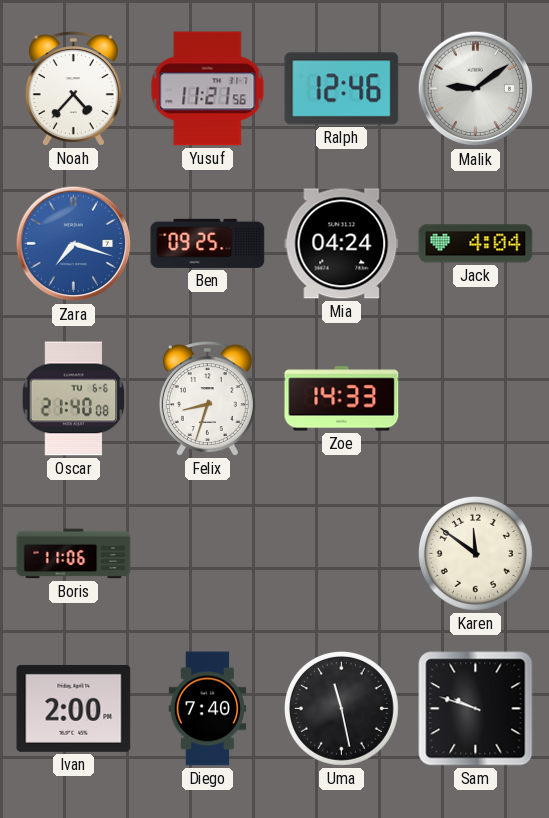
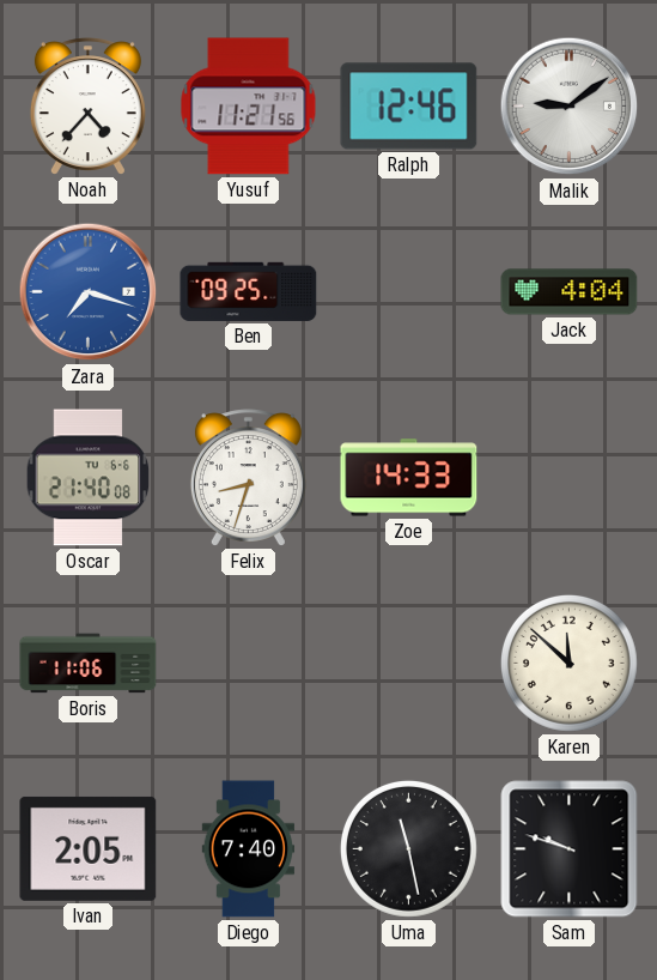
Mia: 04:24 -> none (342, 244)
Karen: 11:51 -> 11:52 (568, 663)
Ivan: 2:00 -> 2:05 (89, 848)
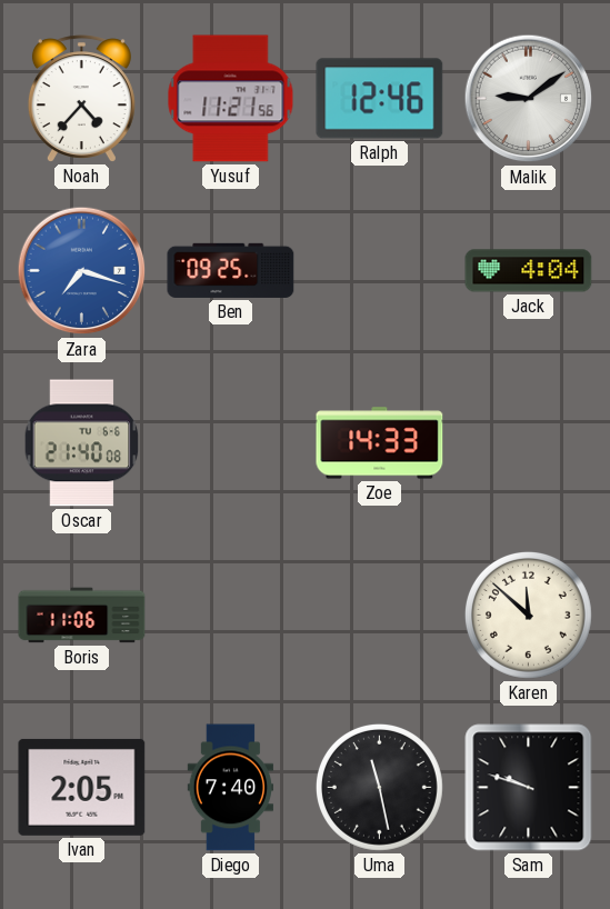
Felix: 8:33 -> none (248, 478)
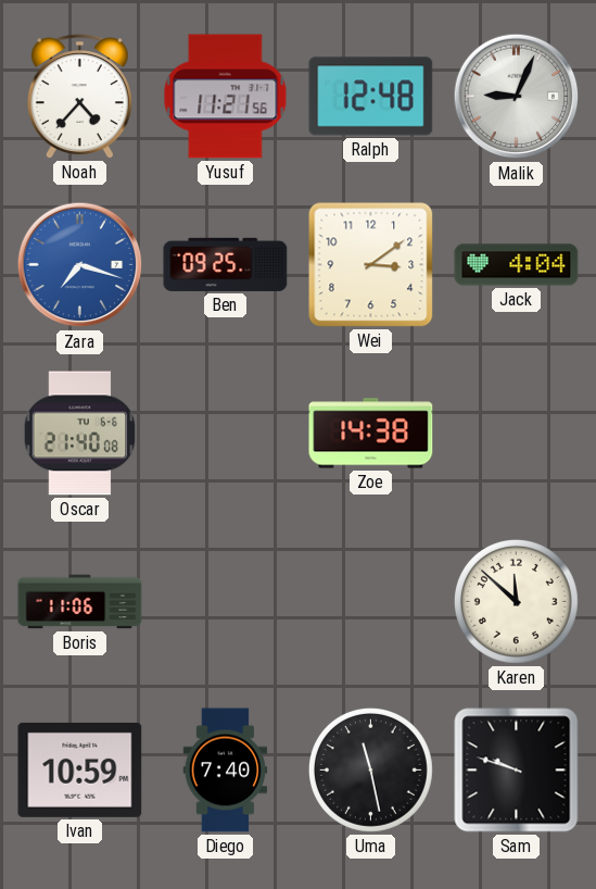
Ralph: 12:46 -> 12:48 (371, 97)
Malik: 9:09 -> 9:04 (517, 97)
Wei: none -> 3:09 (371, 265)
Zoe: 14:33 -> 14:38 (371, 434)
Ivan: 2:05 -> 10:59 (80, 769)
